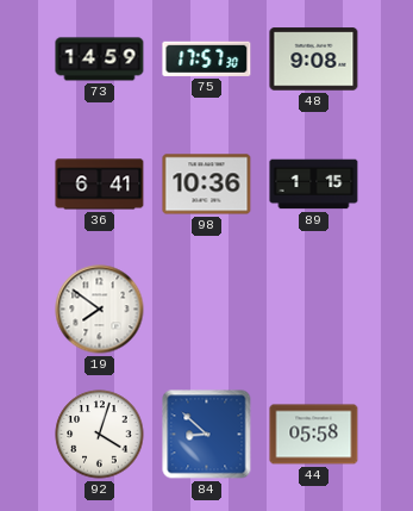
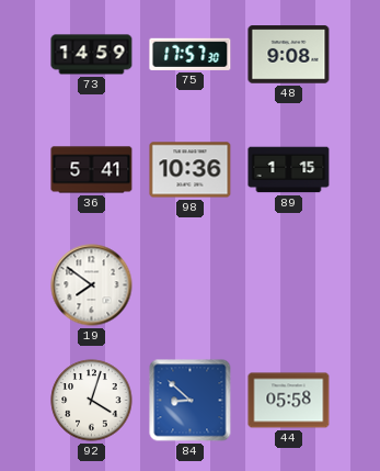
36: 6:41 -> 5:41 (92, 170)
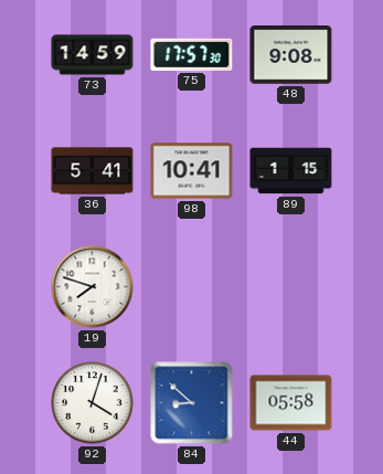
98: 10:36 -> 10:41 (192, 171)
19: 7:51 -> 7:48 (93, 287)
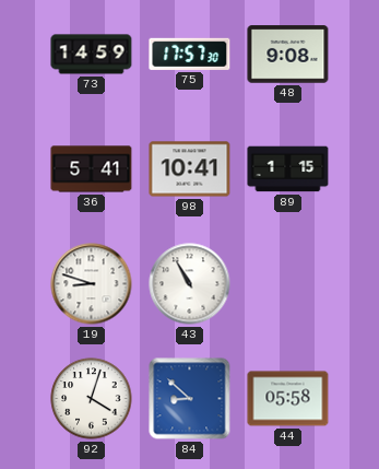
19: 7:48 -> 8:48 (92, 284)
43: none -> 10:55 (190, 284)
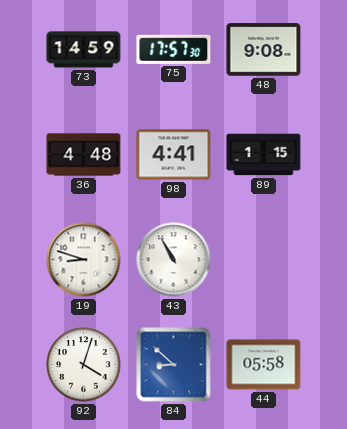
36: 5:41 -> 4:48 (84, 155)
98: 10:41 -> 4:41 (174, 155)
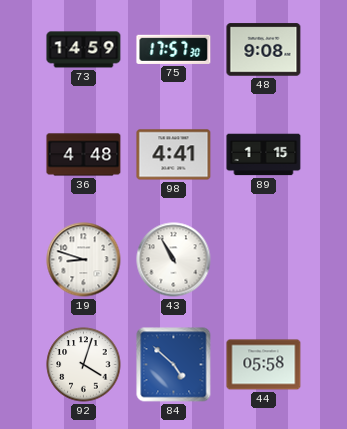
84: 8:52 -> 4:52 (174, 365)
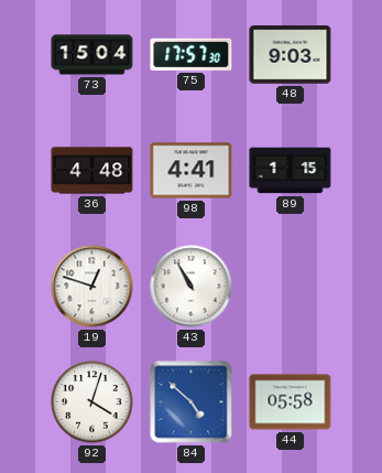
73: 14:59 -> 15:04 (92, 55)
48: 9:08 -> 9:03 (291, 55)
19: 8:48 -> 12:48 (92, 287)
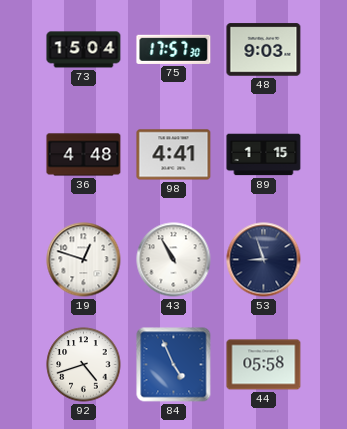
53: none -> 8:57 (264, 260)
92: 4:03 -> 4:42 (84, 365)
84: 4:52 -> 4:56 (174, 365)
